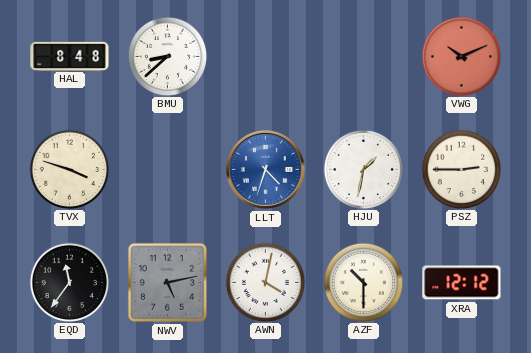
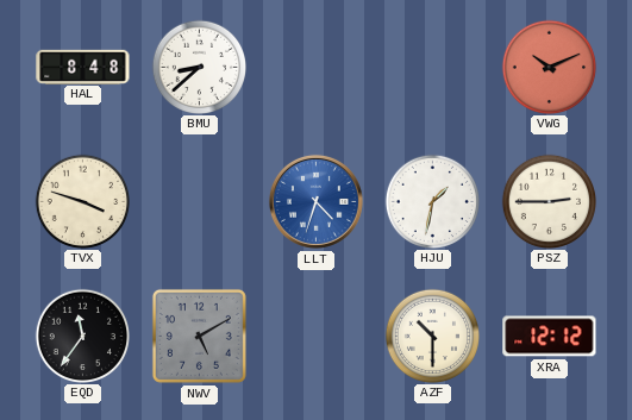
NWV: 5:13 -> 5:10 (199, 336)
AWN: 4:02 -> none (265, 282)
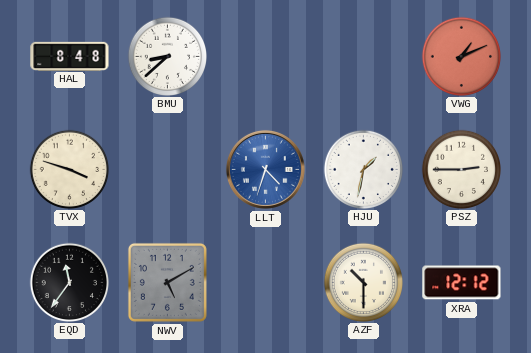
VWG: 10:11 -> 1:11 (461, 56)
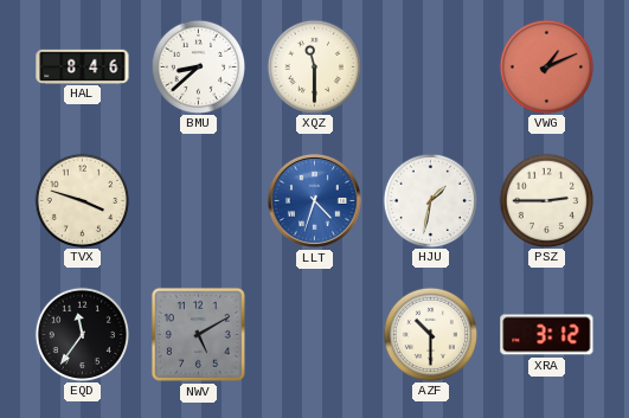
HAL: 8:48 -> 8:46 (83, 66)
XQZ: none -> 11:30 (314, 66)
XRA: 12:12 -> 3:12 (547, 335)
